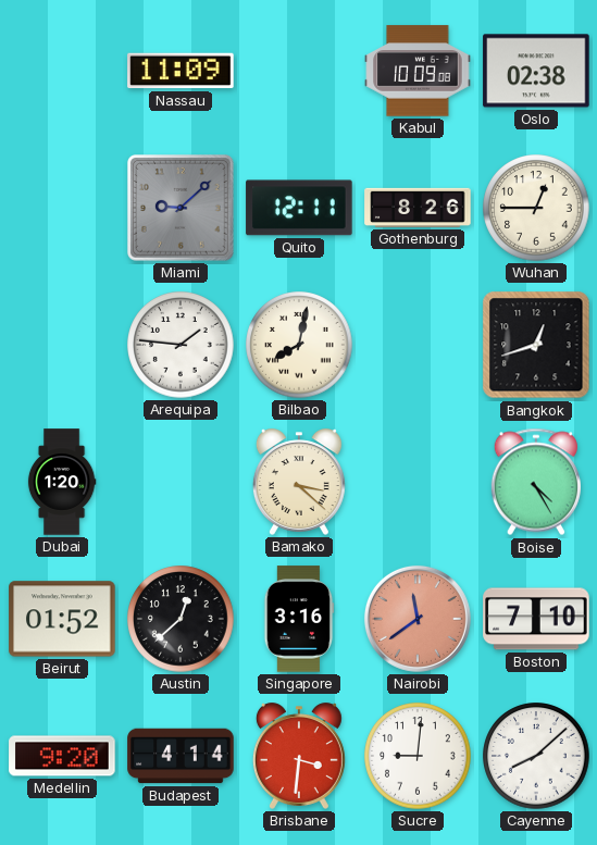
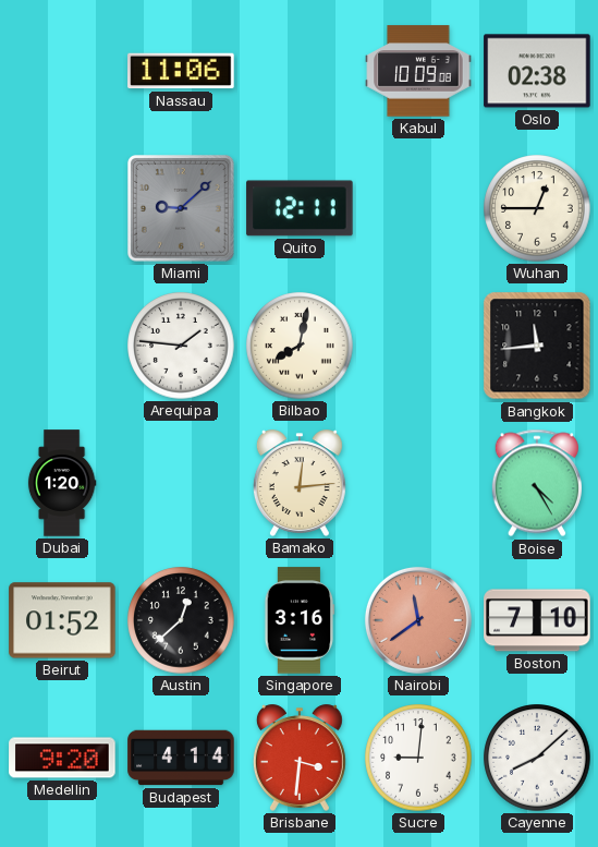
Nassau: 11:09 -> 11:06 (181, 71)
Gothenburg: 8:26 -> none (418, 208)
Bangkok: 12:42 -> 11:44 (537, 346)
Bamako: 3:22 -> 12:14 (300, 483)
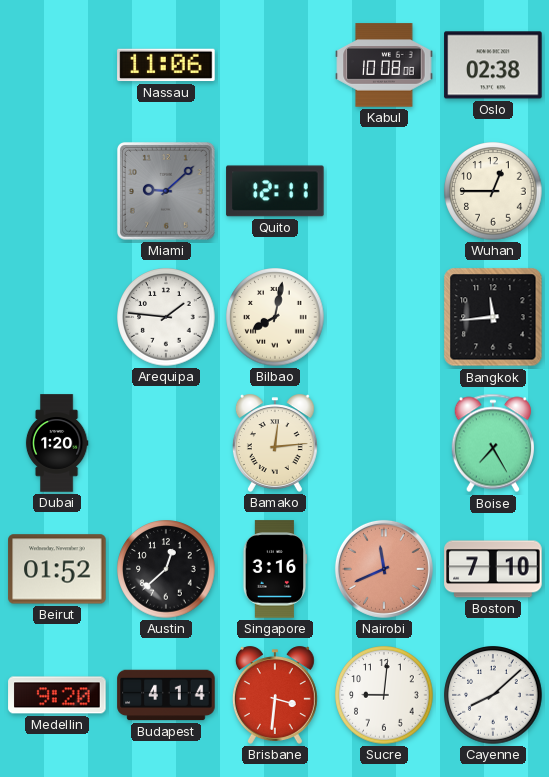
Kabul: 10:09 -> 10:08 (384, 65)
Boise: 4:25 -> 7:25 (492, 443)
Nairobi: 11:39 -> 11:41 (384, 569)
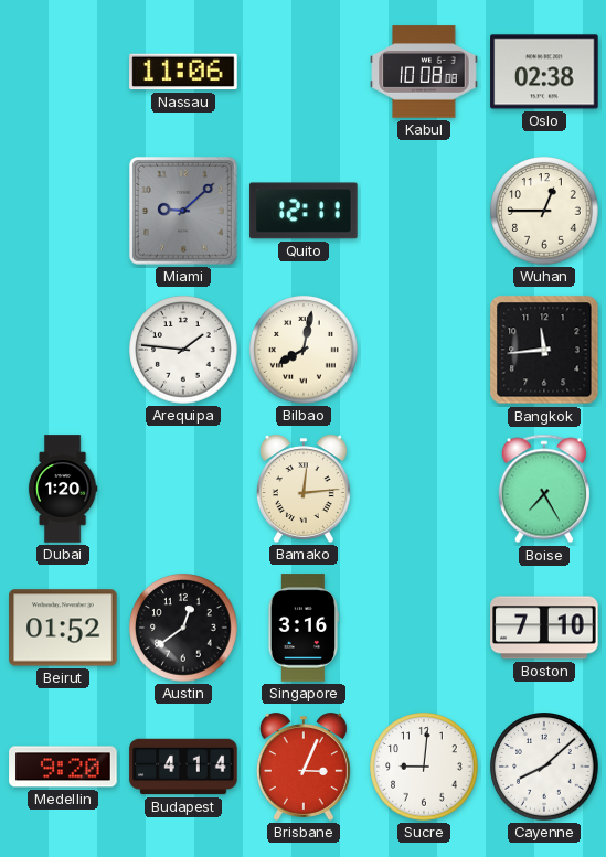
Austin: 12:38 -> 12:39 (183, 628)
Nairobi: 11:41 -> none (384, 569)
Brisbane: 3:31 -> 3:04 (304, 767)
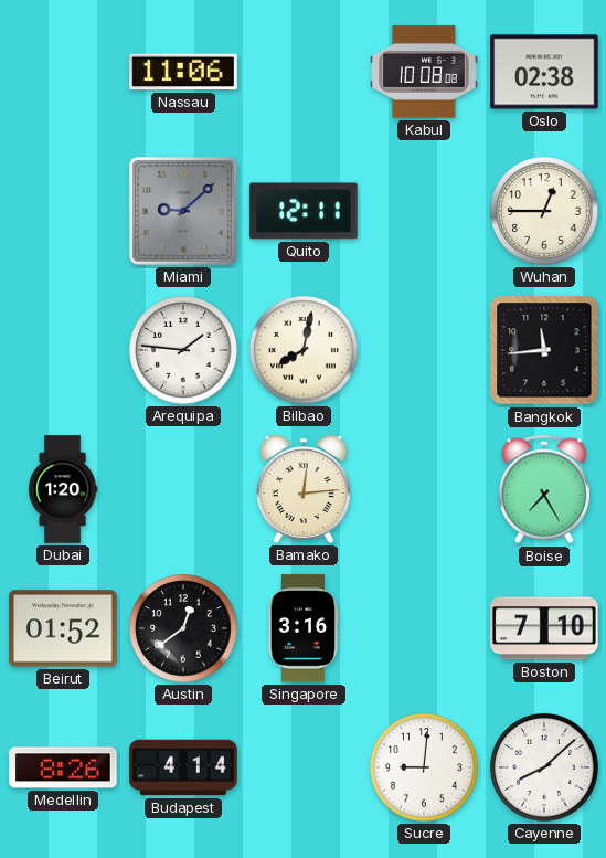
Medellin: 9:20 -> 8:26 (63, 767)
Brisbane: 3:04 -> none (304, 767)
